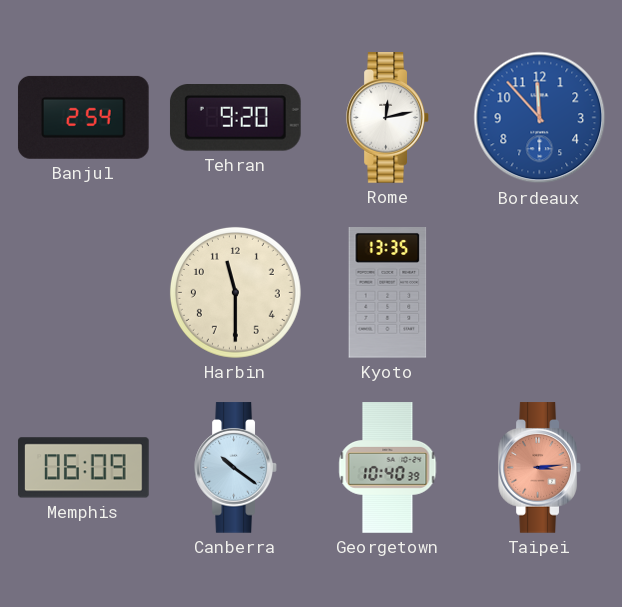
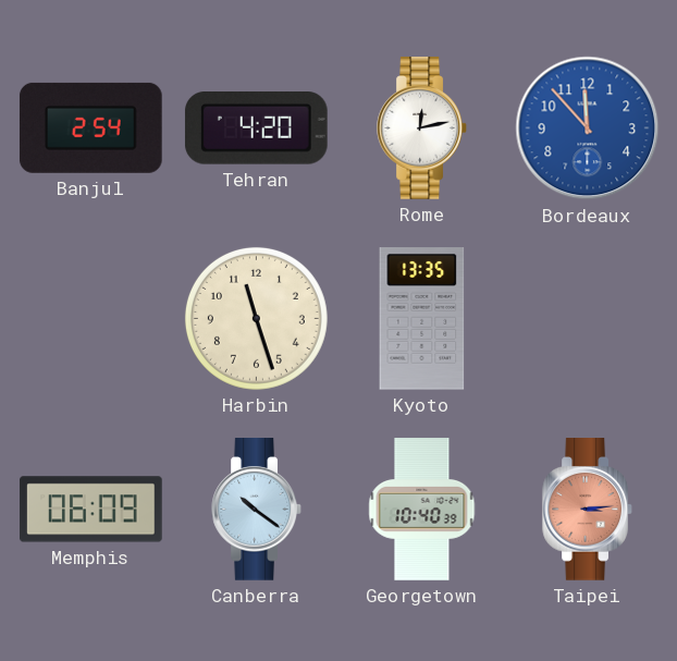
Tehran: 9:20 -> 4:20 (256, 128)
Harbin: 11:30 -> 11:27 (256, 318)
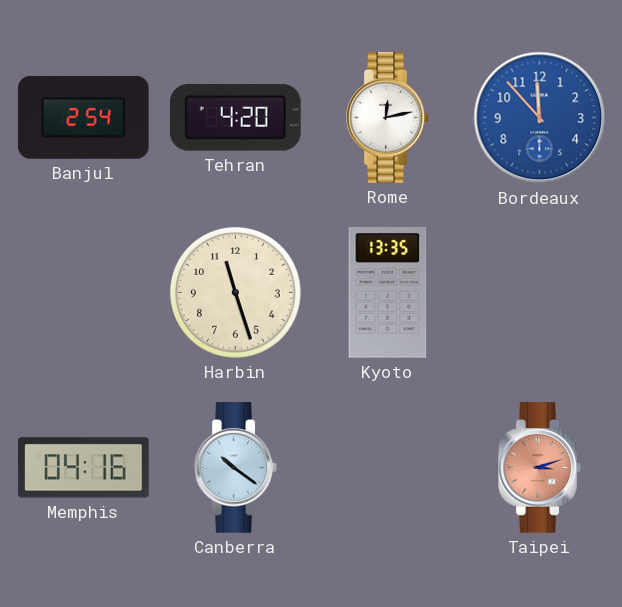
Memphis: 06:09 -> 04:16 (84, 468)
Georgetown: 10:40 -> none (422, 510)
Taipei: 3:14 -> 3:12 (540, 468)
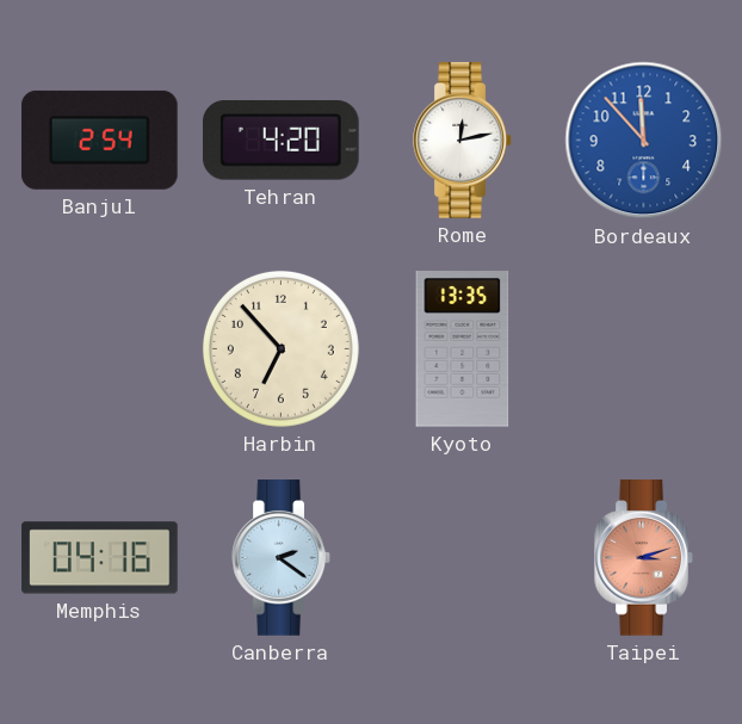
Harbin: 11:27 -> 6:53 (280, 348)
Canberra: 10:21 -> 2:21 (282, 558)
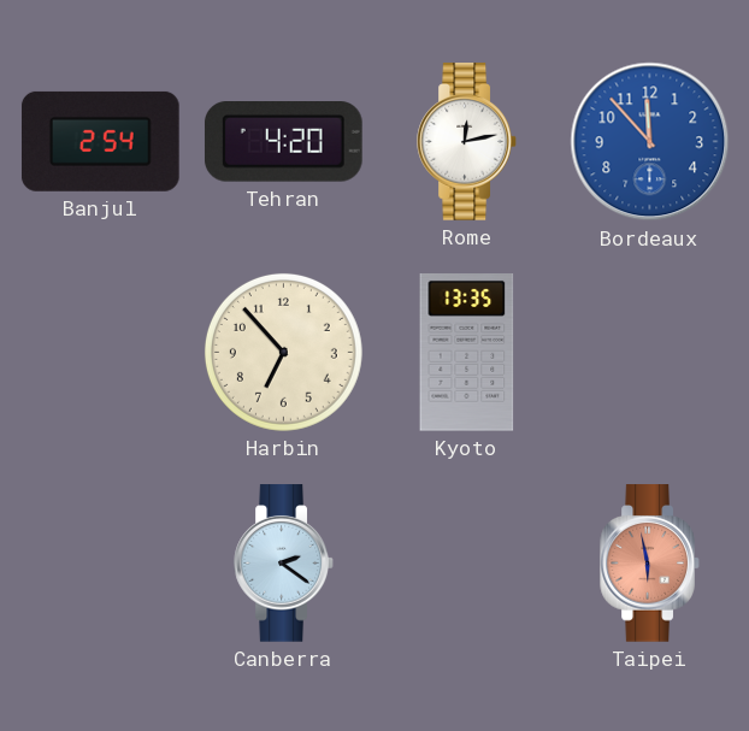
Memphis: 04:16 -> none (100, 558)
Taipei: 3:12 -> 5:58 (650, 564)
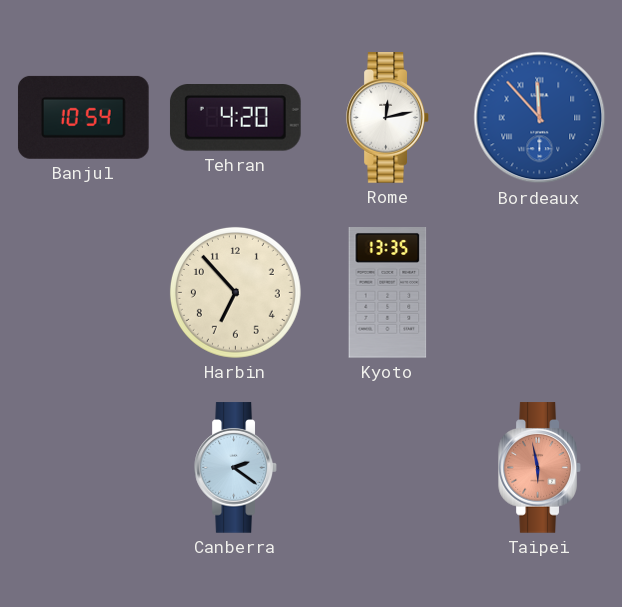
Banjul: 2:54 -> 10:54 (83, 117)
Bordeaux numerals: Arabic -> Roman (540, 118)
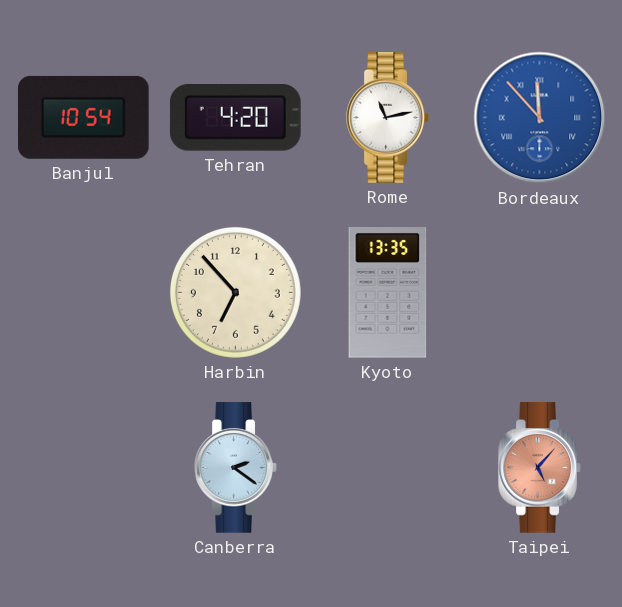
Rome: 12:13 -> 11:13 (388, 118)
Taipei: 5:58 -> 5:07 (540, 468)
